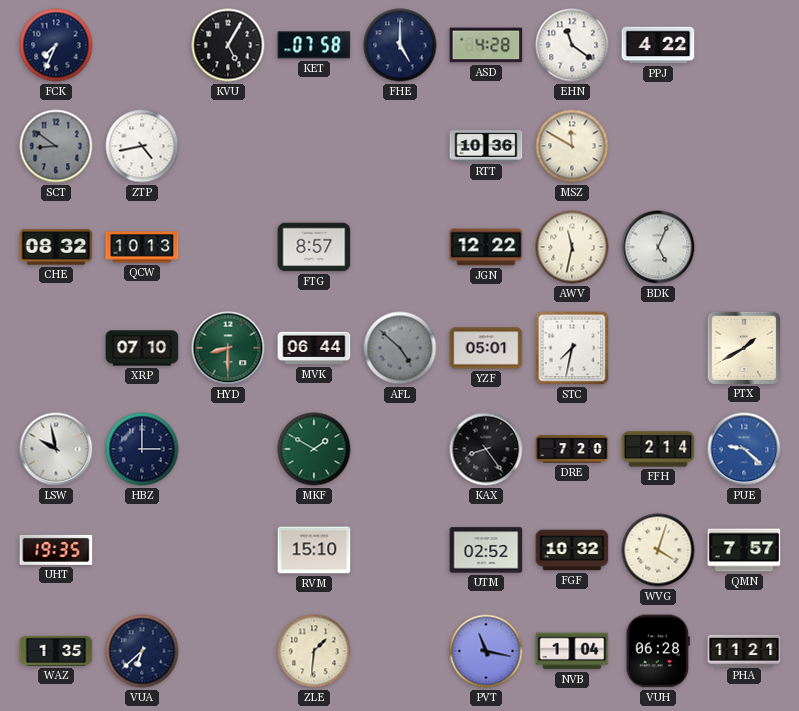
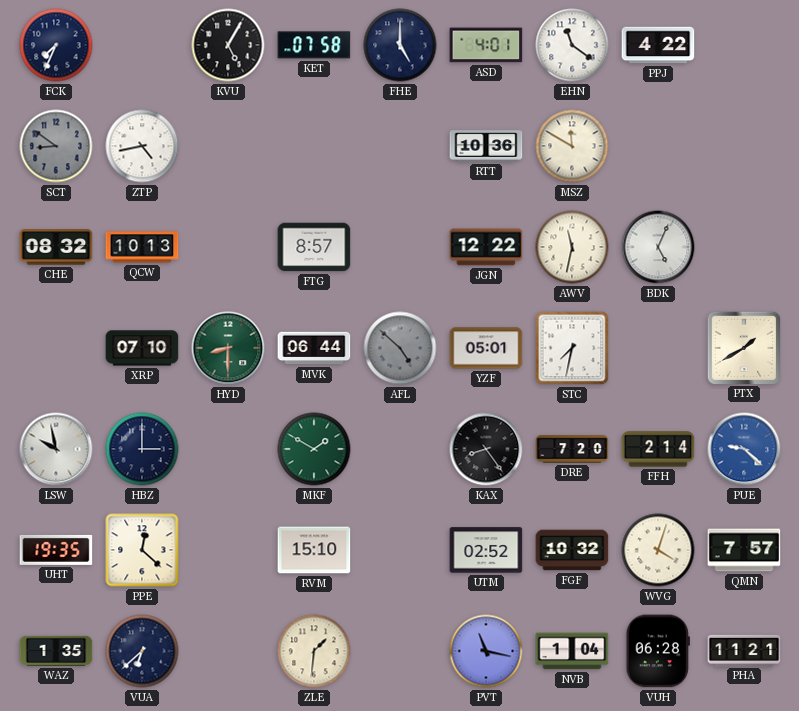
ASD: 4:28 -> 4:01 (486, 45)
PPE: none -> 12:22 (142, 550)
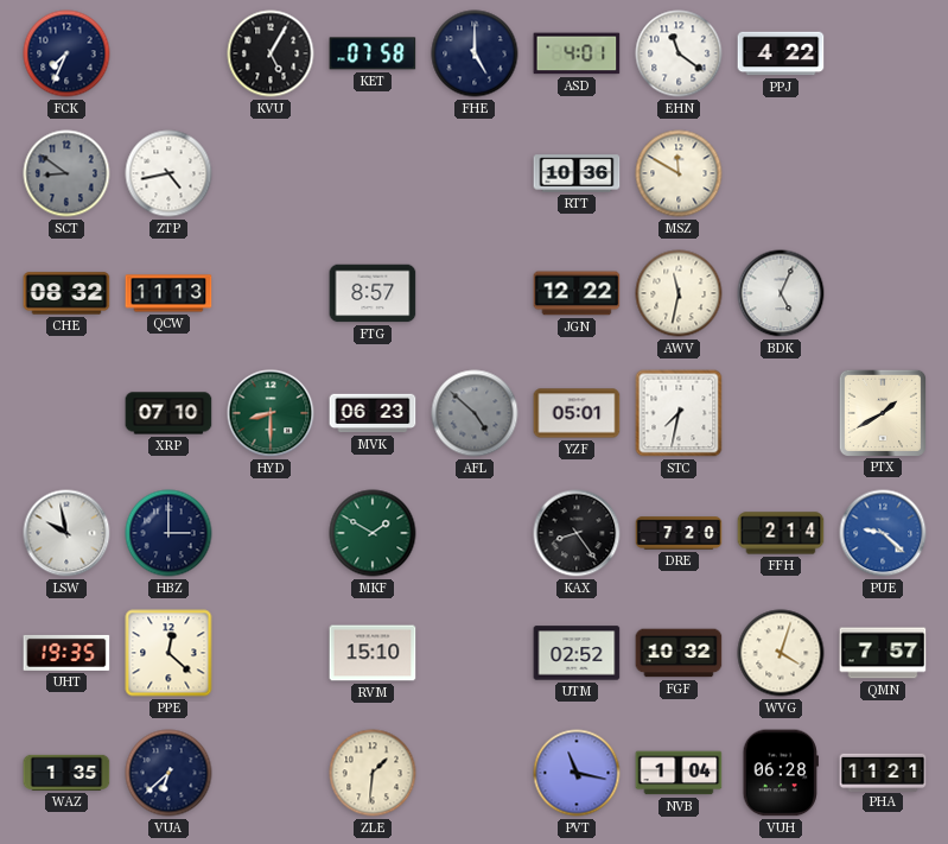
QCW: 10:13 -> 11:13 (168, 293)
MVK: 06:44 -> 06:23 (373, 413)
